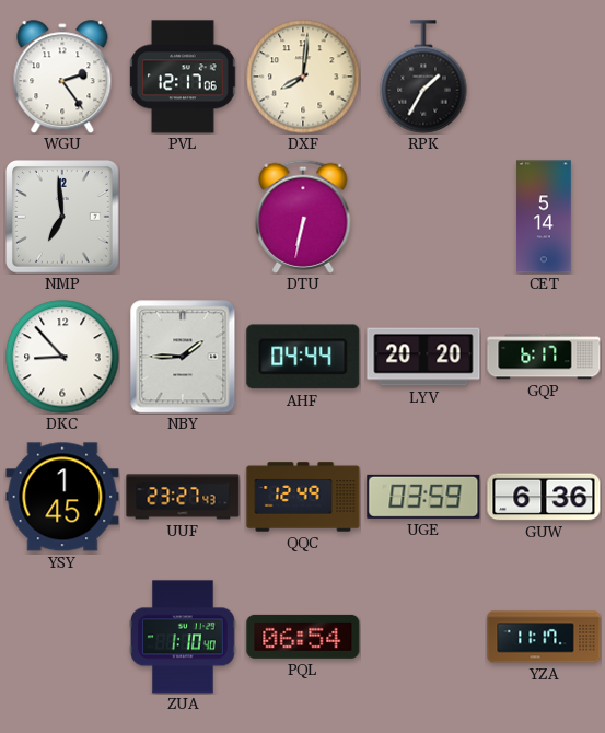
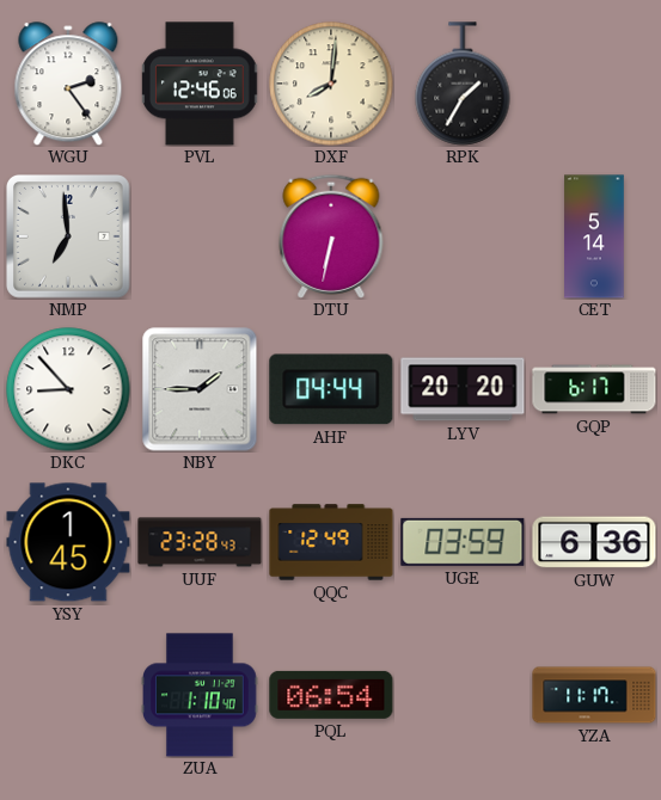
PVL: 12:17 -> 12:46 (200, 84)
UUF: 23:27 -> 23:28 (200, 542)
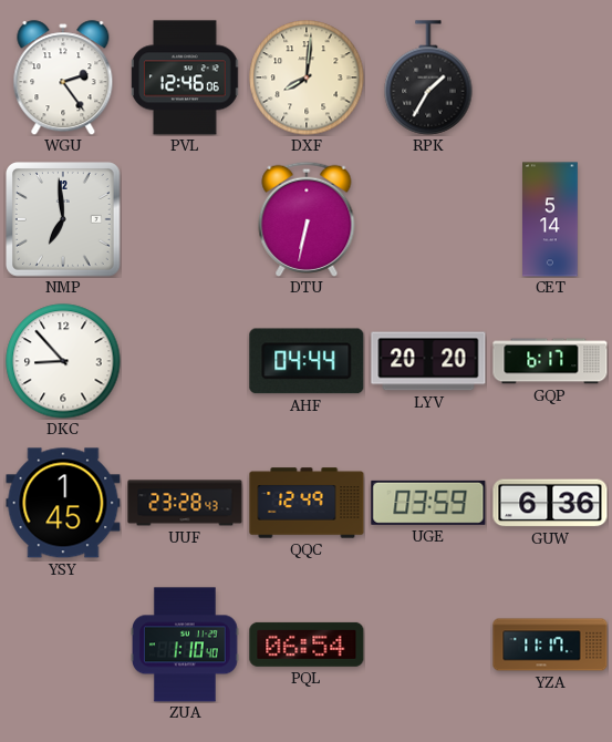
NBY: 1:45 -> none (200, 389)
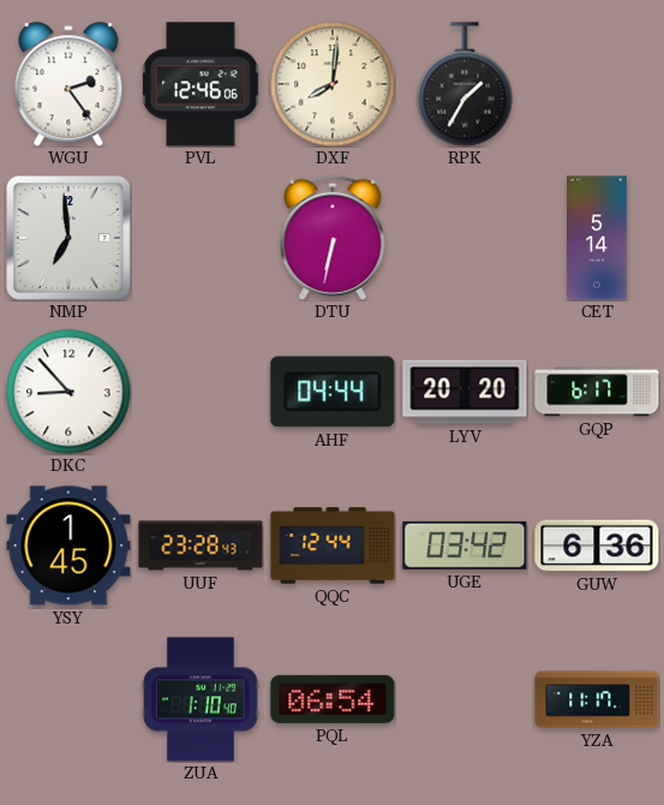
QQC: 12:49 -> 12:44 (333, 545)
UGE: 03:59 -> 03:42 (465, 545)
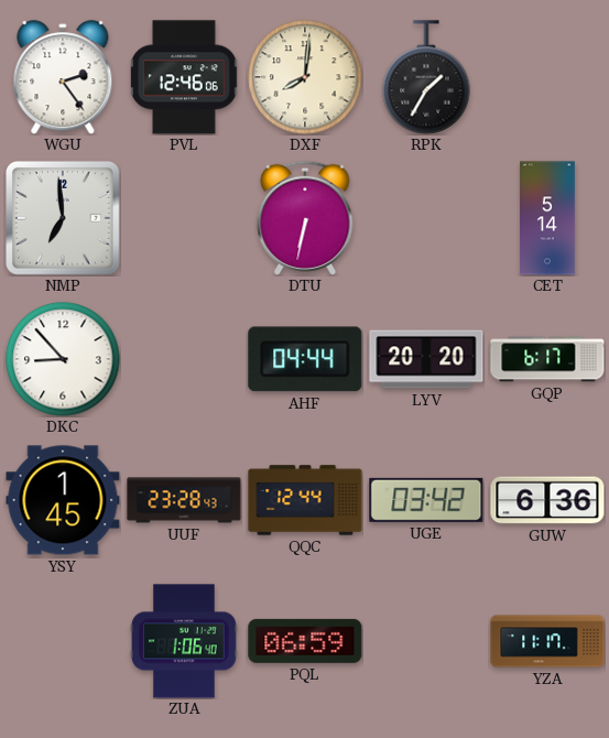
ZUA: 1:10 -> 1:06 (185, 641)
PQL: 06:54 -> 06:59 (305, 641)
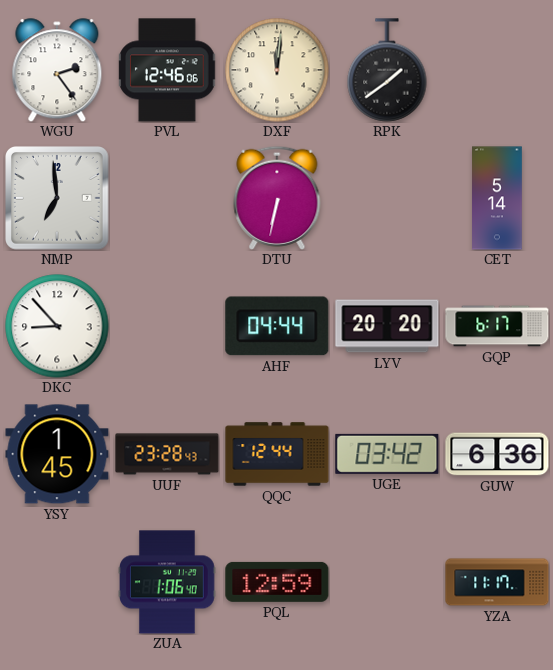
DXF: 8:01 -> 12:01 (277, 70)
RPK: 1:35 -> 1:39 (387, 70)
PQL: 06:59 -> 12:59 (277, 582)
